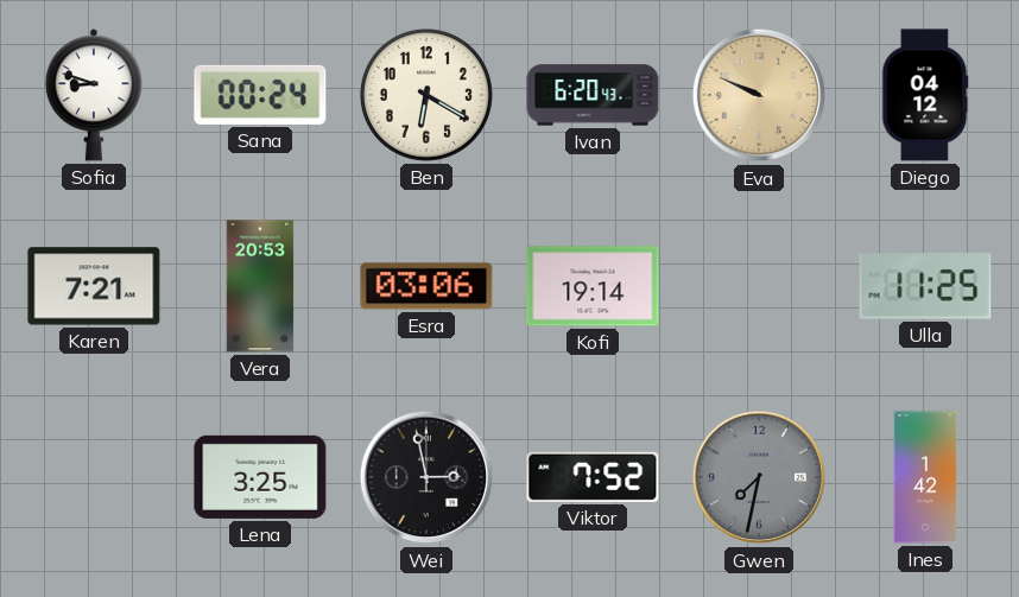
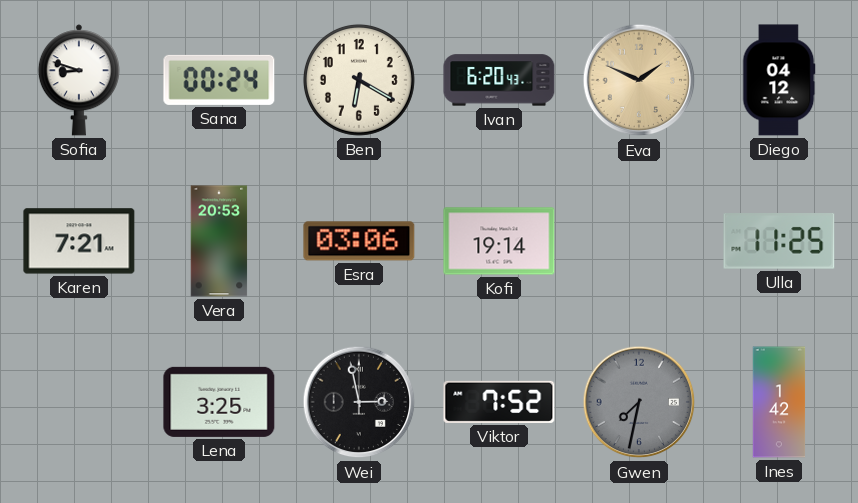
Eva: 9:49 -> 1:49 (639, 80)
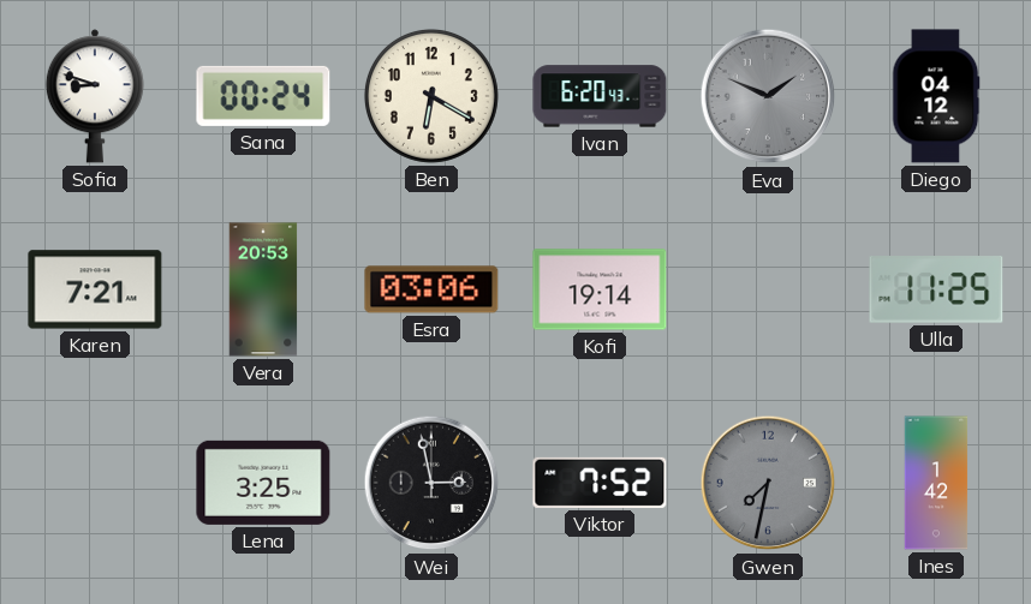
Eva dial: champagne -> grey (768, 96)
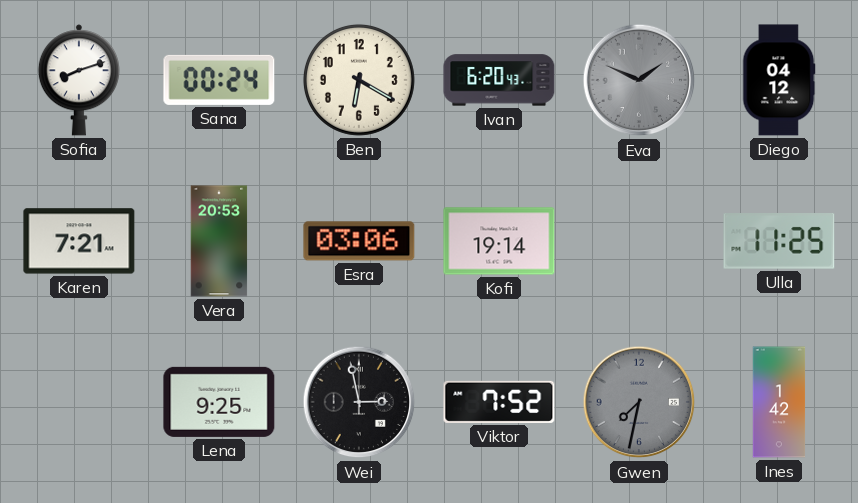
Sofia: 8:48 -> 8:12 (79, 80)
Lena: 3:25 -> 9:25 (219, 402)
